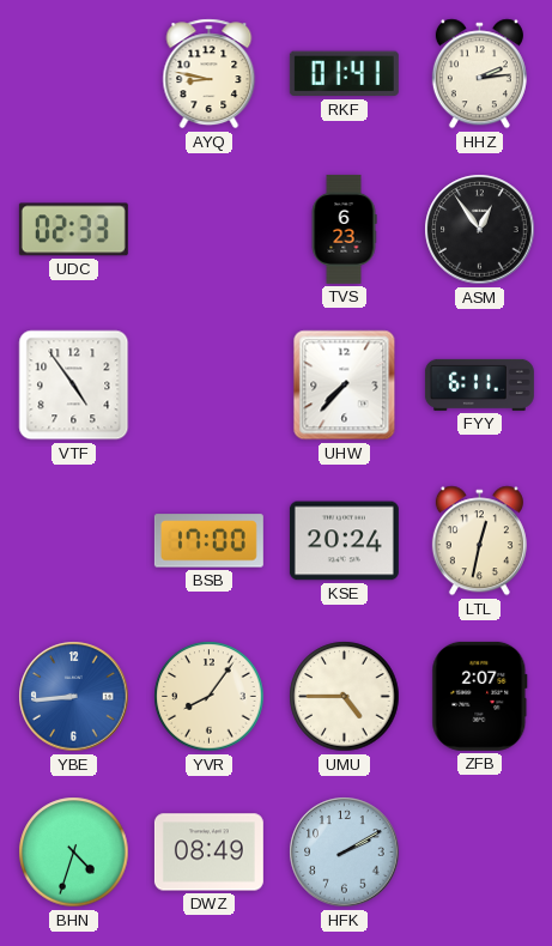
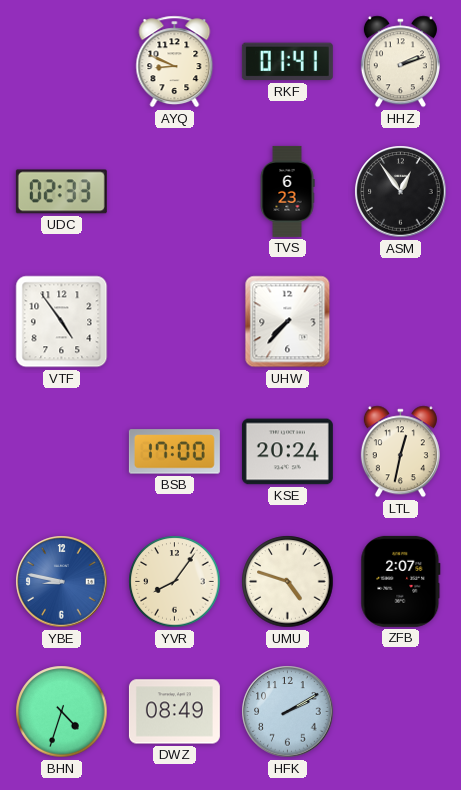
AYQ: 8:47 -> 8:49 (175, 62)
HHZ: 2:14 -> 2:12 (400, 62)
FYY: 6:11 -> none (479, 384)
YBE: 8:44 -> 8:47 (62, 582)
UMU: 4:45 -> 4:48 (288, 582)
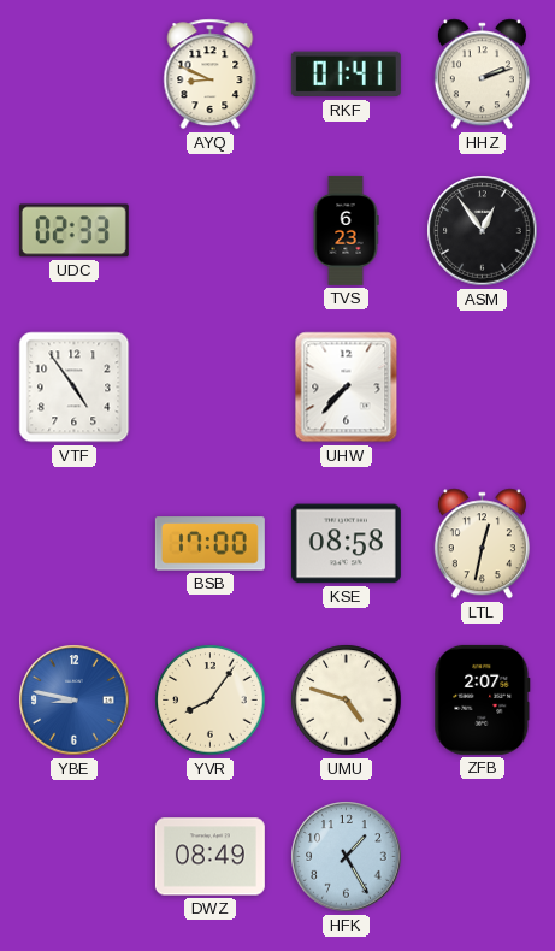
KSE: 20:24 -> 08:58 (346, 544)
BHN: 4:33 -> none (62, 712)
HFK: 2:10 -> 1:25 (347, 857)
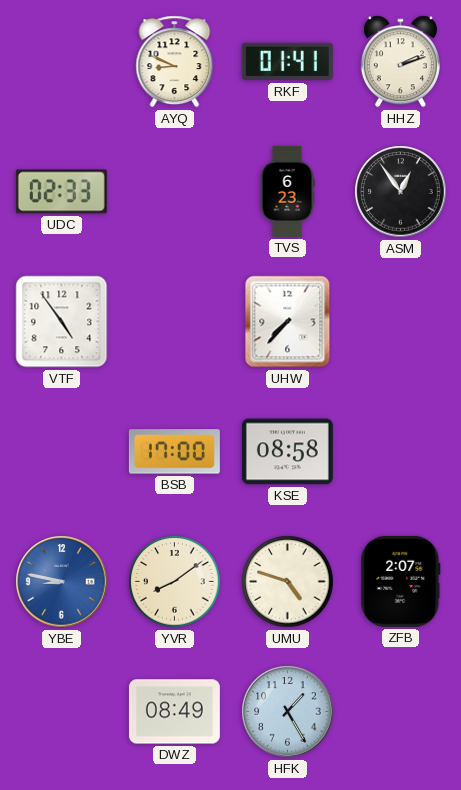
LTL: 12:32 -> none (482, 544)
YVR: 8:06 -> 8:09 (175, 582)
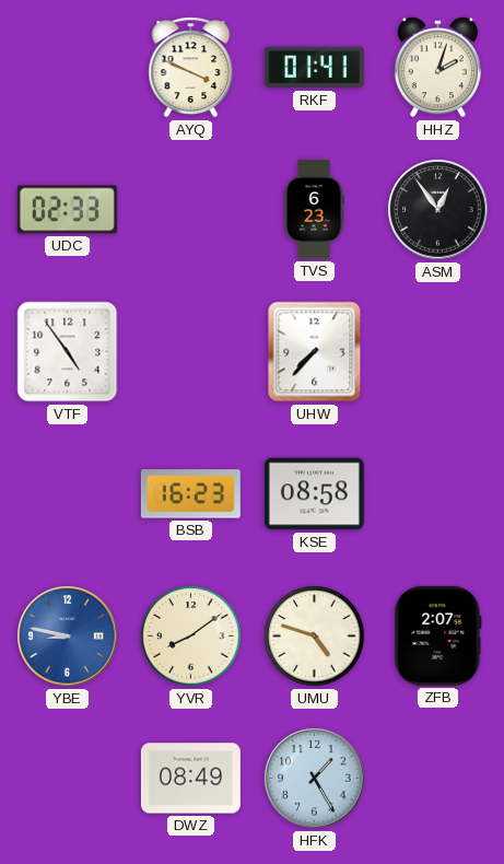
AYQ: 8:49 -> 3:49 (191, 68)
HHZ: 2:12 -> 2:03 (437, 68)
BSB: 17:00 -> 16:23 (190, 494)
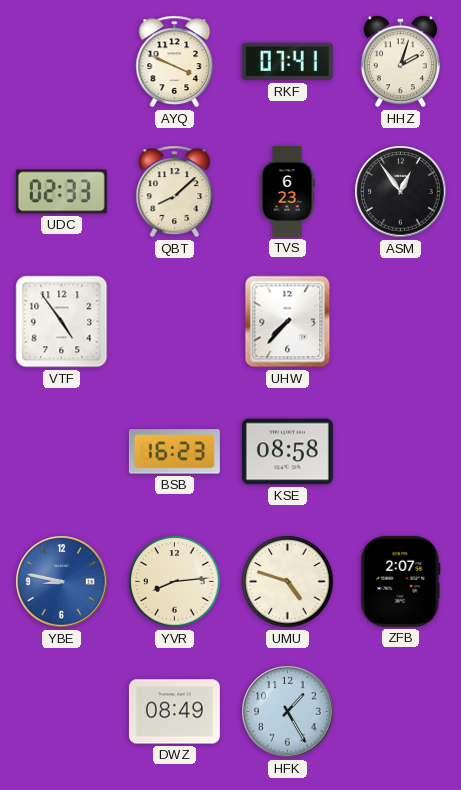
RKF: 01:41 -> 07:41 (287, 62)
QBT: none -> 8:08 (175, 192)
YVR: 8:09 -> 8:14 (175, 582)
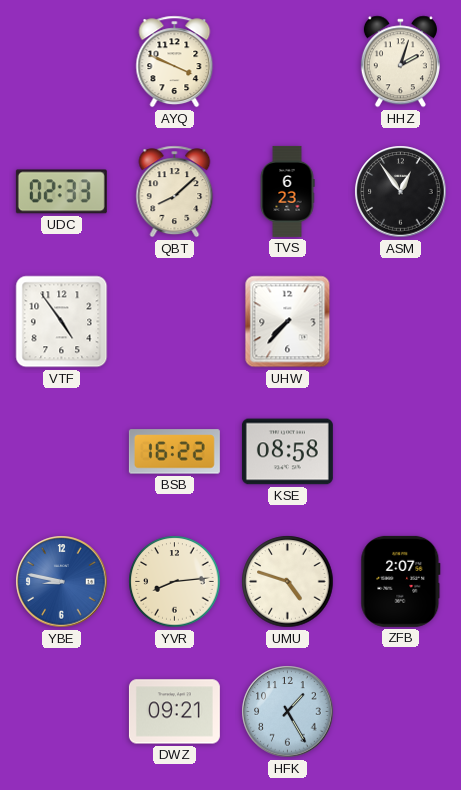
RKF: 07:41 -> none (287, 62)
BSB: 16:23 -> 16:22 (174, 452)
DWZ: 08:49 -> 09:21 (174, 712)
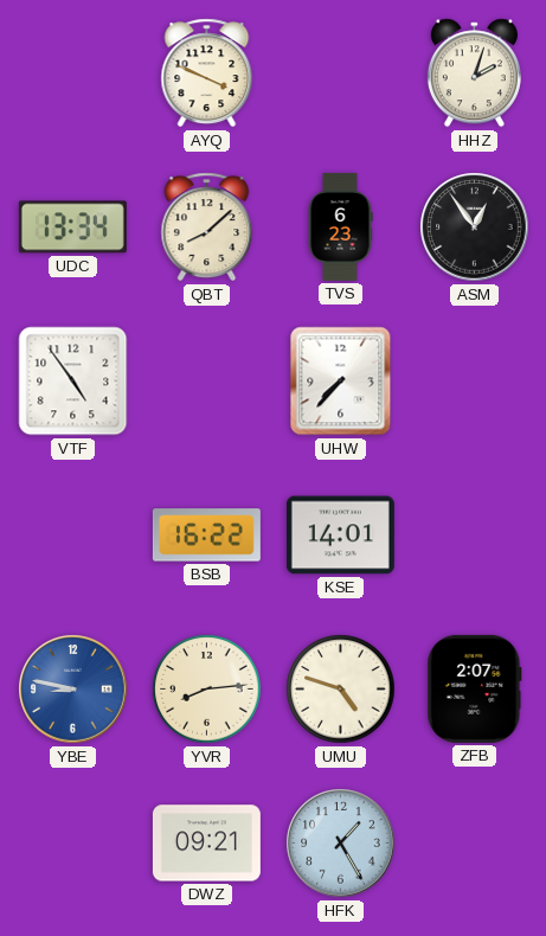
UDC: 02:33 -> 13:34 (72, 227)
KSE: 08:58 -> 14:01 (340, 536)
